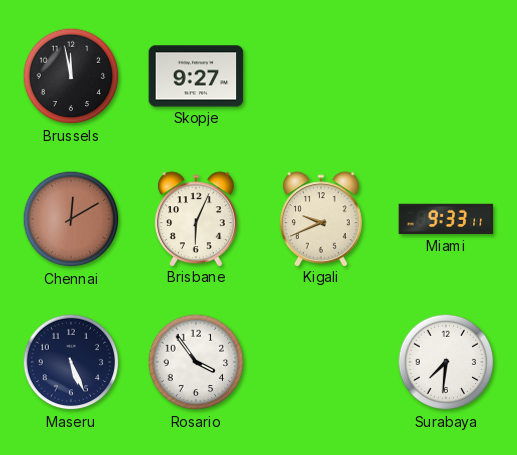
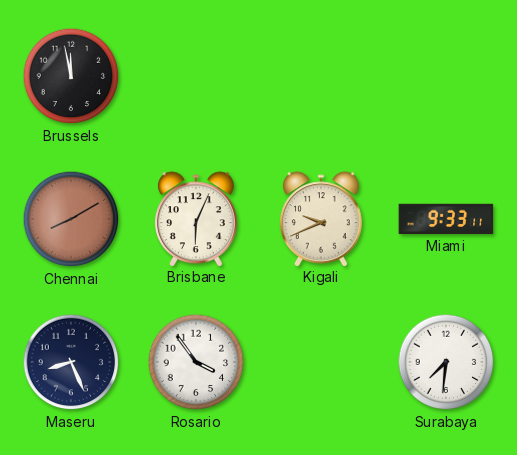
Skopje: 9:27 -> none (196, 76)
Chennai: 12:10 -> 8:10 (71, 219)
Maseru: 5:26 -> 8:26 (71, 362)
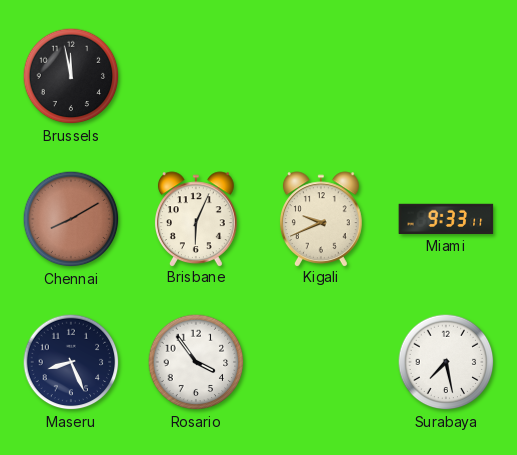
Surabaya: 7:31 -> 7:28 (446, 362)
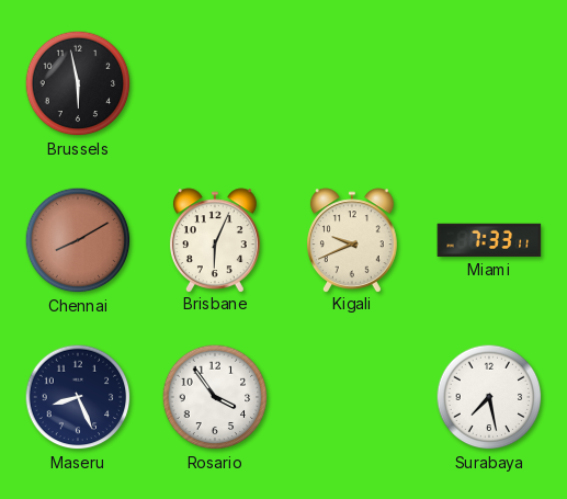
Brussels: 11:58 -> 5:58 (78, 83)
Miami: 9:33 -> 7:33 (489, 240)
